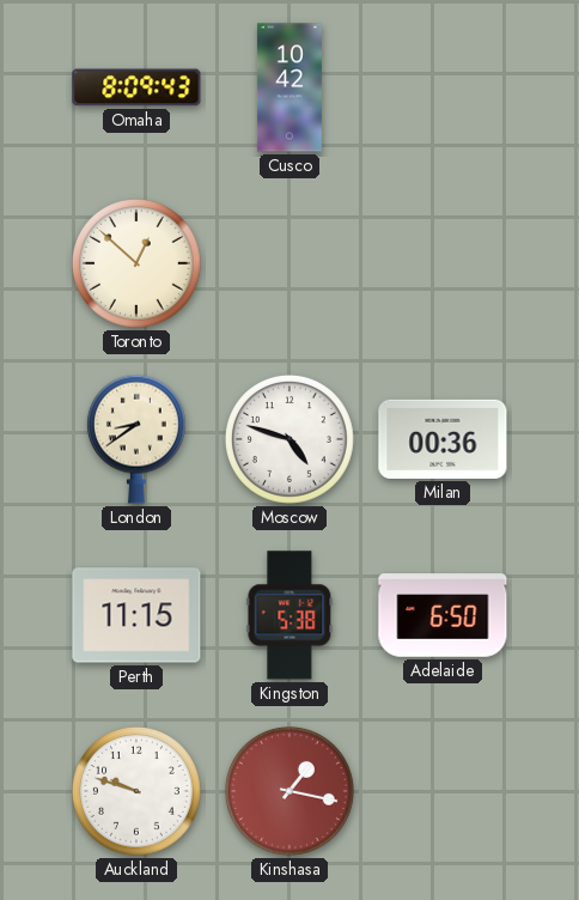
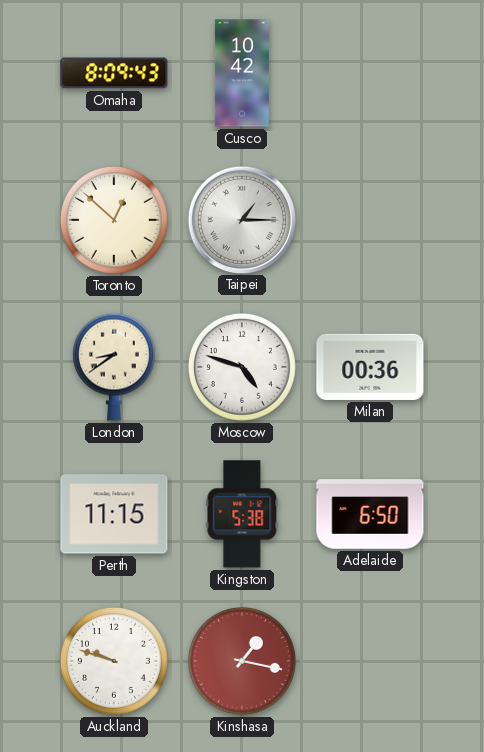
Taipei: none -> 1:15 (241, 219)
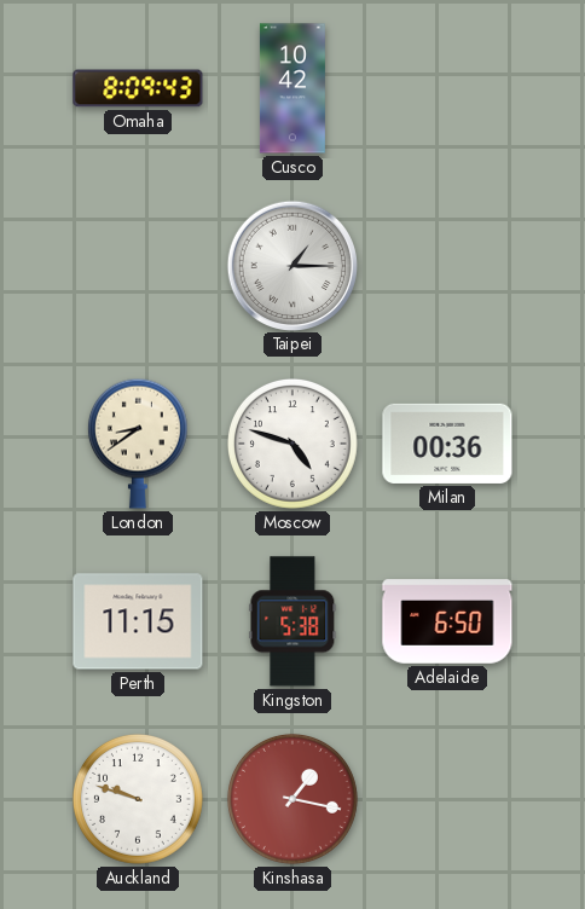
Toronto: 12:52 -> none (114, 220)
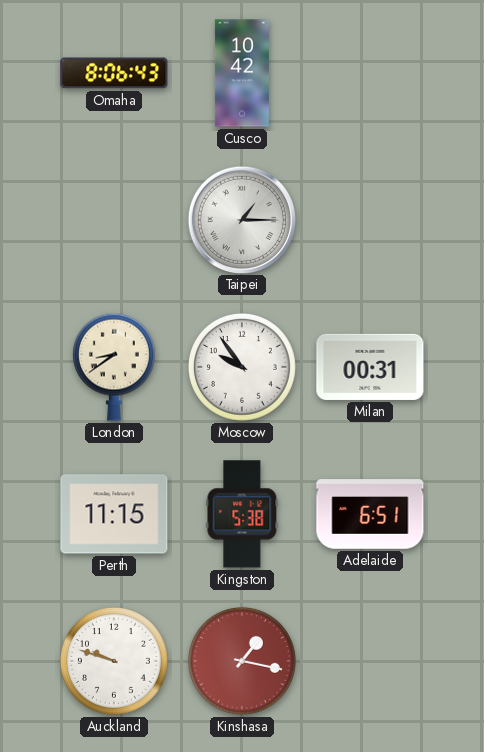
Omaha: 8:09 -> 8:06 (114, 73)
Moscow: 4:48 -> 9:54 (242, 367)
Milan: 00:36 -> 00:31 (370, 367)
Adelaide: 6:50 -> 6:51 (370, 514)
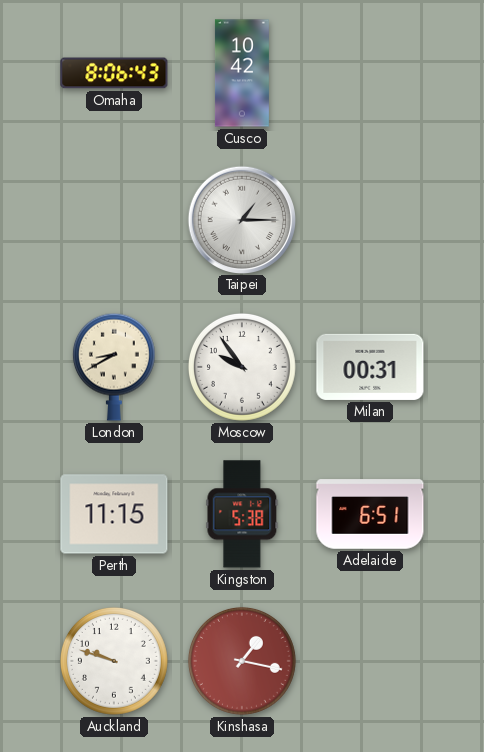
London: 8:39 -> 8:40 (114, 367)
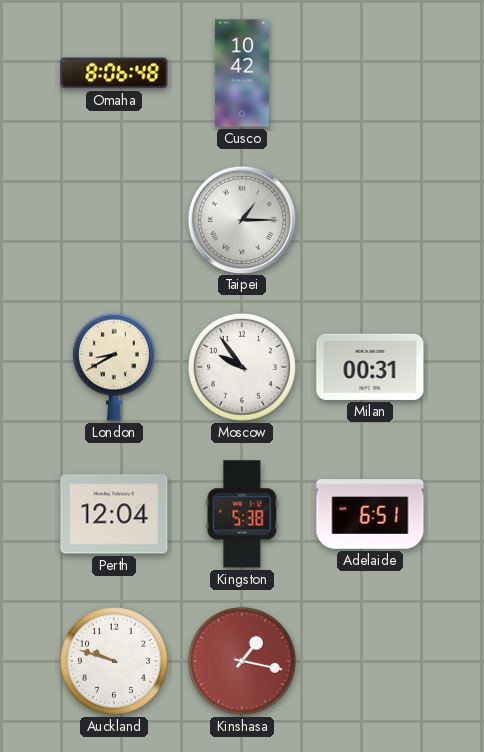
Omaha: 8:06:43 -> 8:06:48 (114, 73)
Perth: 11:15 -> 12:04 (114, 514)
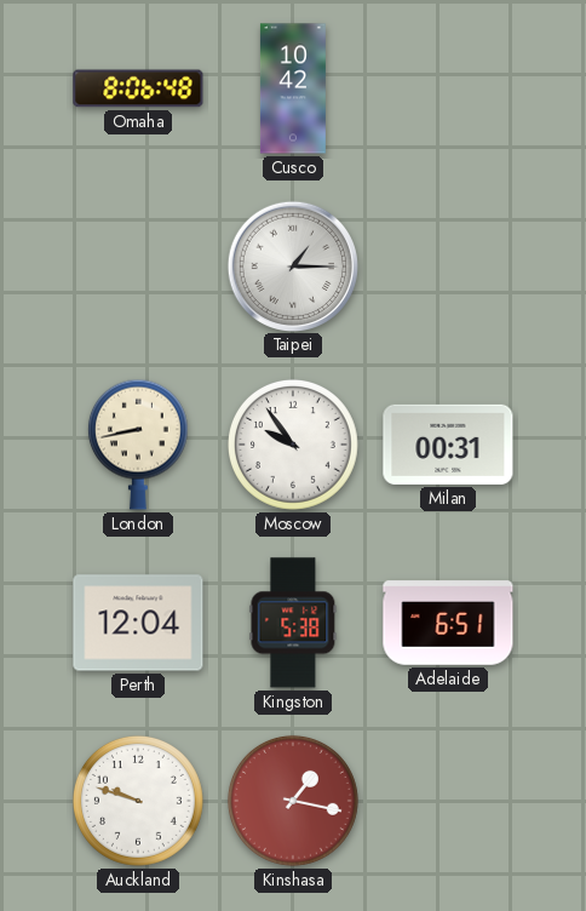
London: 8:40 -> 8:43 (138, 445)
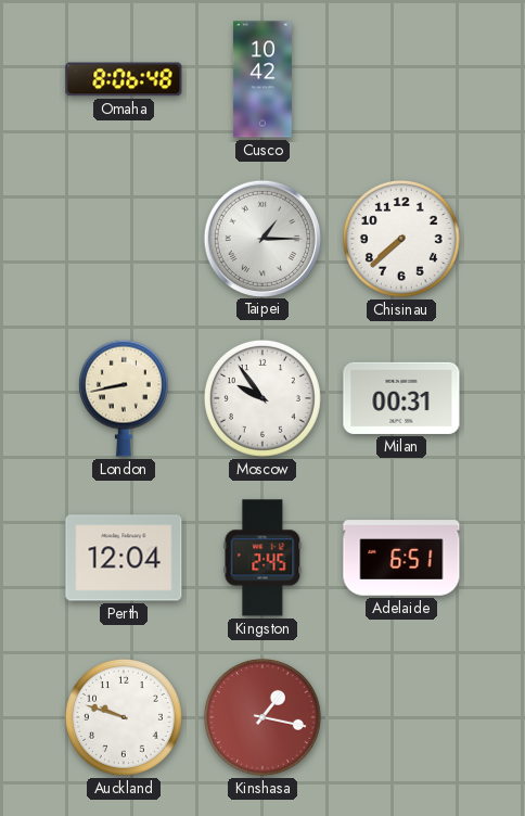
Chisinau: none -> 7:38 (401, 239)
Kingston: 5:38 -> 2:45 (262, 558)
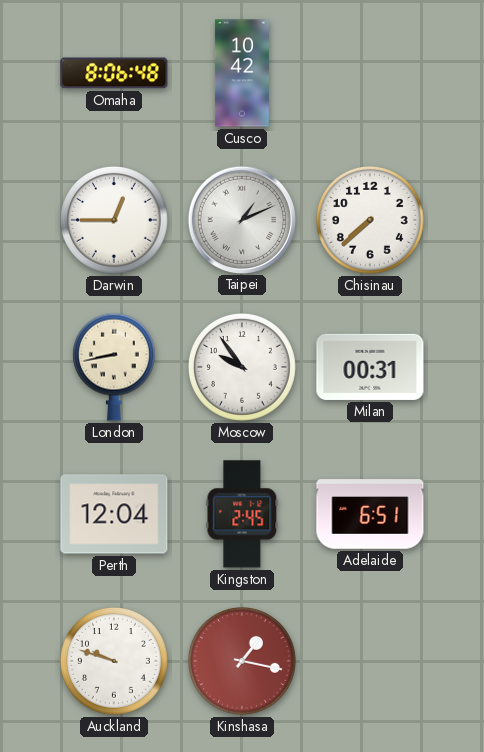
Darwin: none -> 12:45 (114, 220)
Taipei: 1:15 -> 1:11 (241, 219)
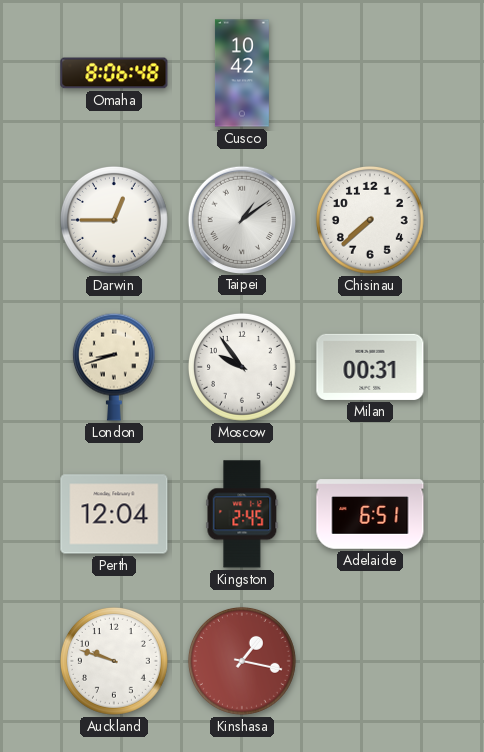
Taipei: 1:11 -> 1:09 (241, 219)
London: 8:43 -> 8:42 (114, 367)
